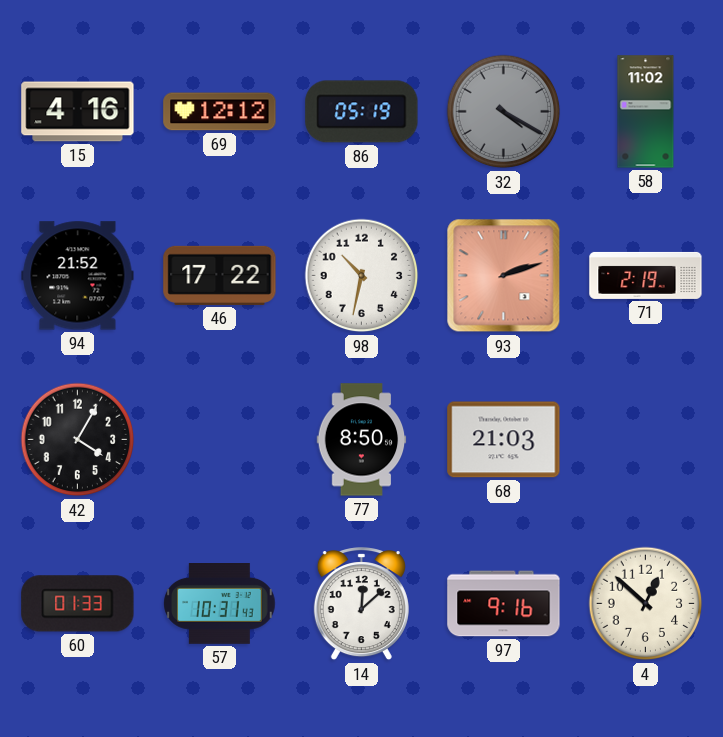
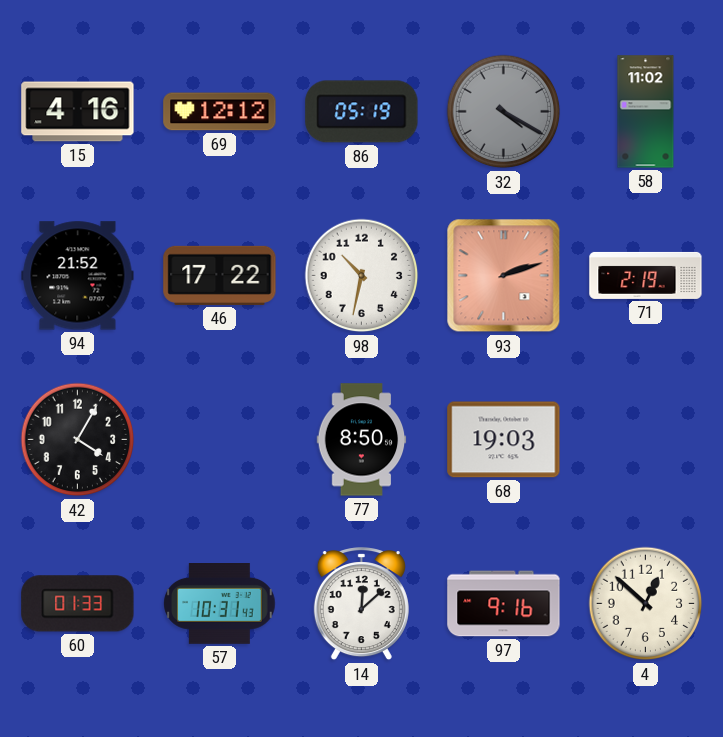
68: 21:03 -> 19:03 (504, 440)
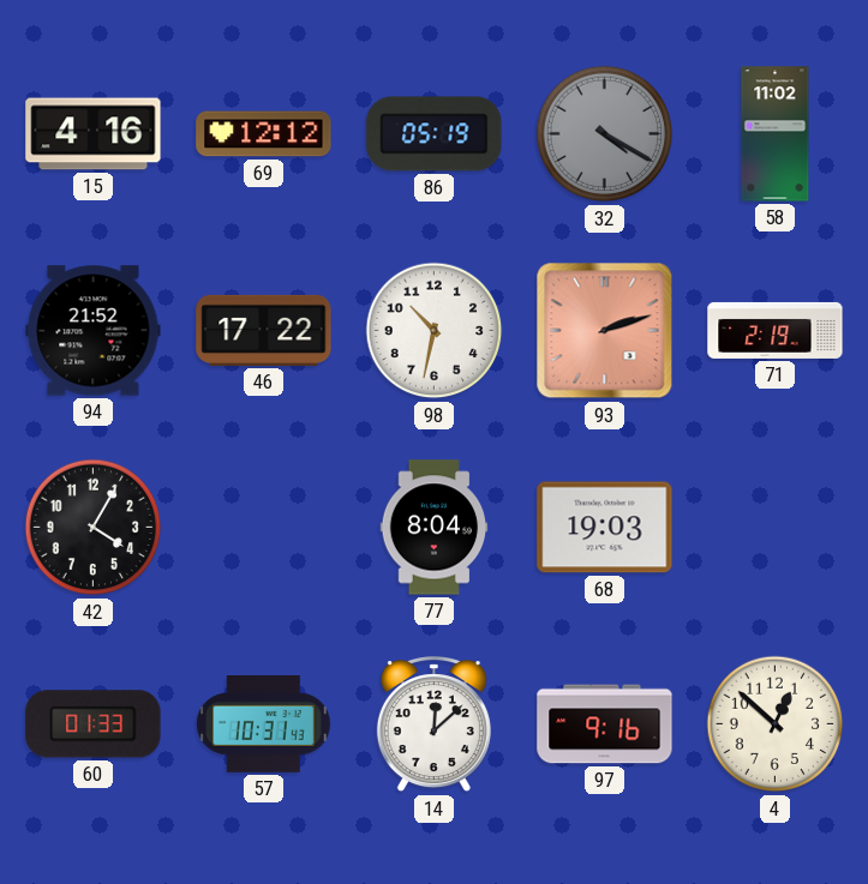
77: 8:50 -> 8:04 (435, 528)
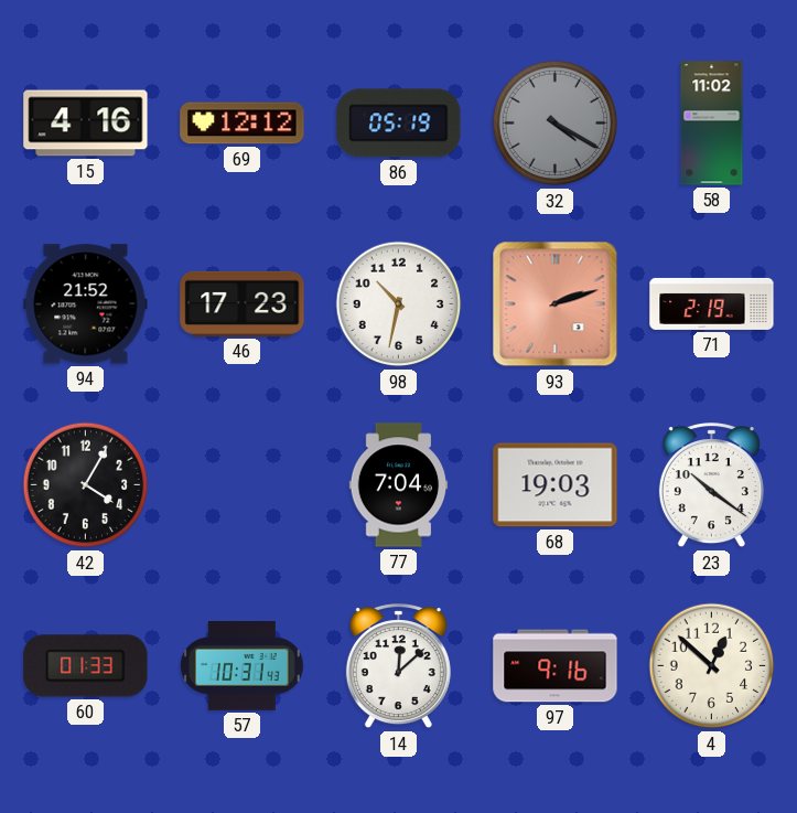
46: 17:22 -> 17:23 (243, 303)
77: 8:04 -> 7:04 (399, 485)
23: none -> 10:21 (711, 485)
